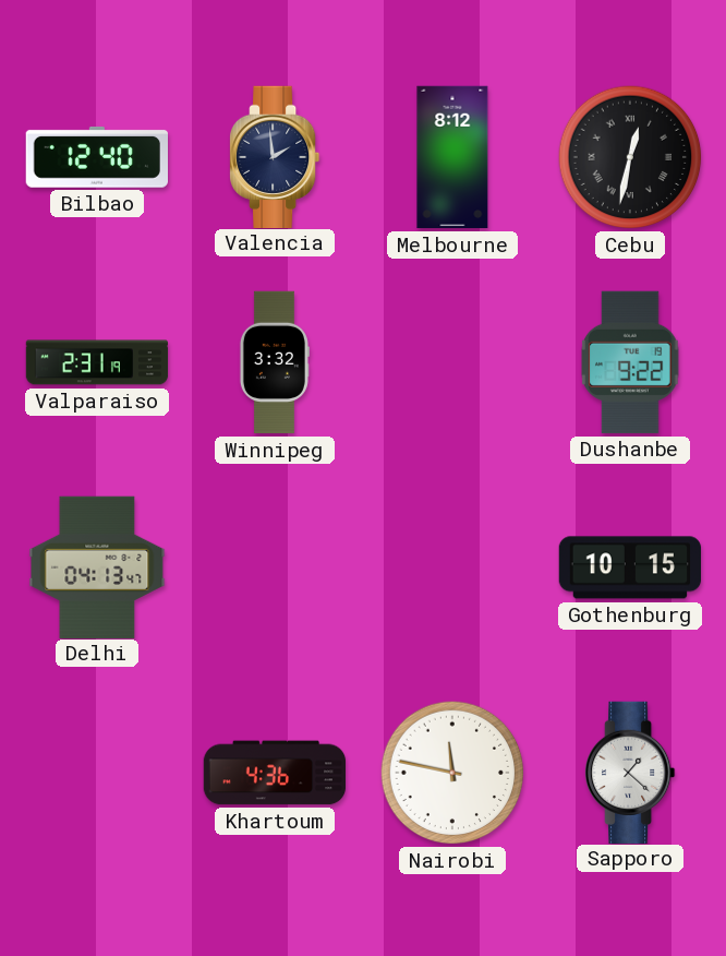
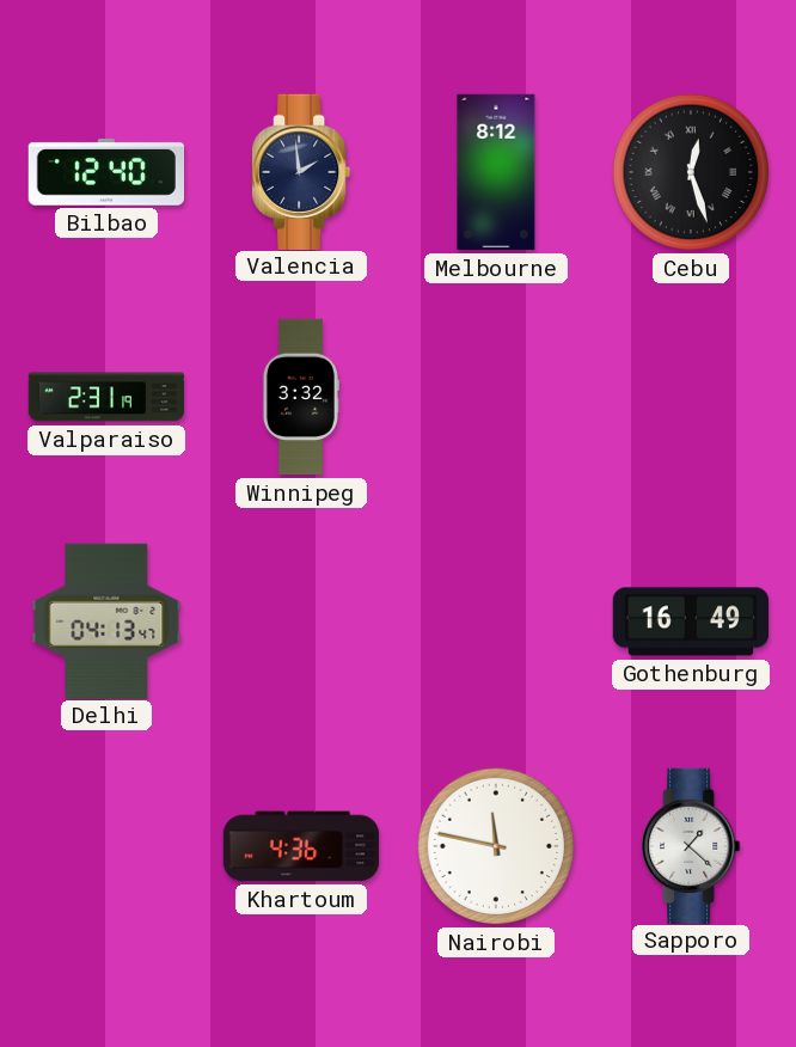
Cebu: 12:32 -> 12:27 (691, 172)
Dushanbe: 9:22 -> none (630, 362)
Gothenburg: 10:15 -> 16:49 (691, 622)
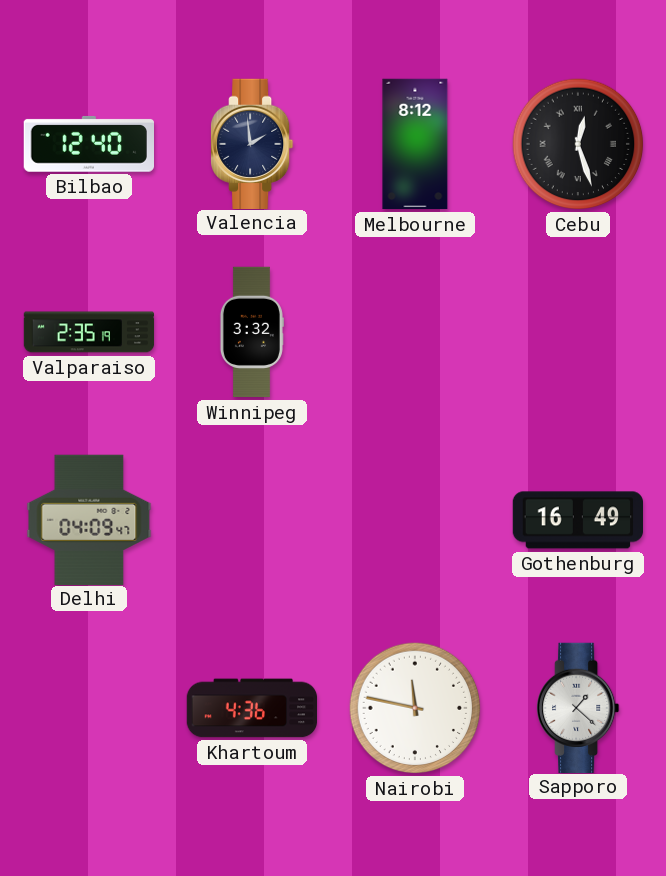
Valparaiso: 2:31 -> 2:35 (89, 332)
Delhi: 04:13 -> 04:09 (89, 519)
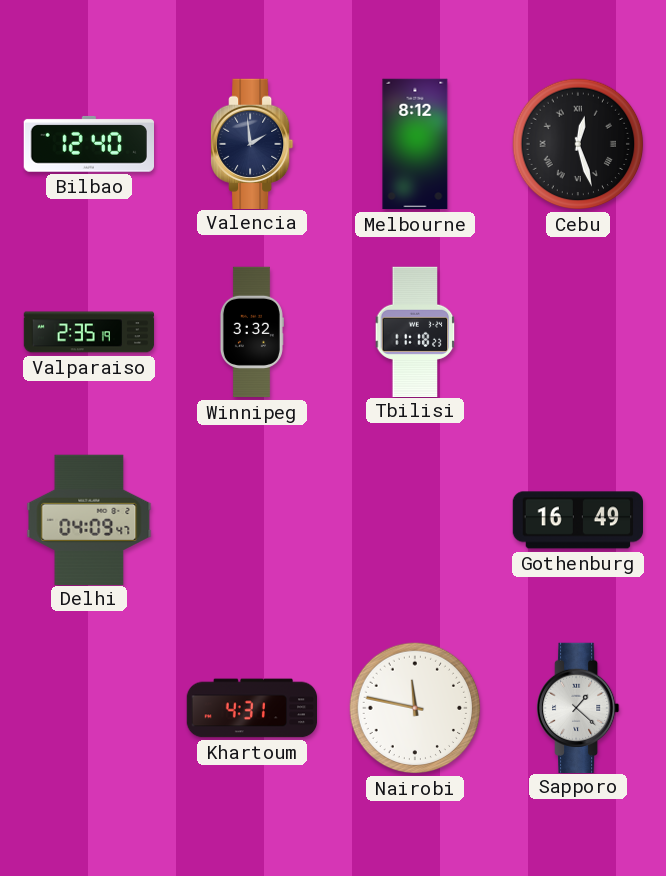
Tbilisi: none -> 11:18 (415, 331)
Khartoum: 4:36 -> 4:31 (252, 708)
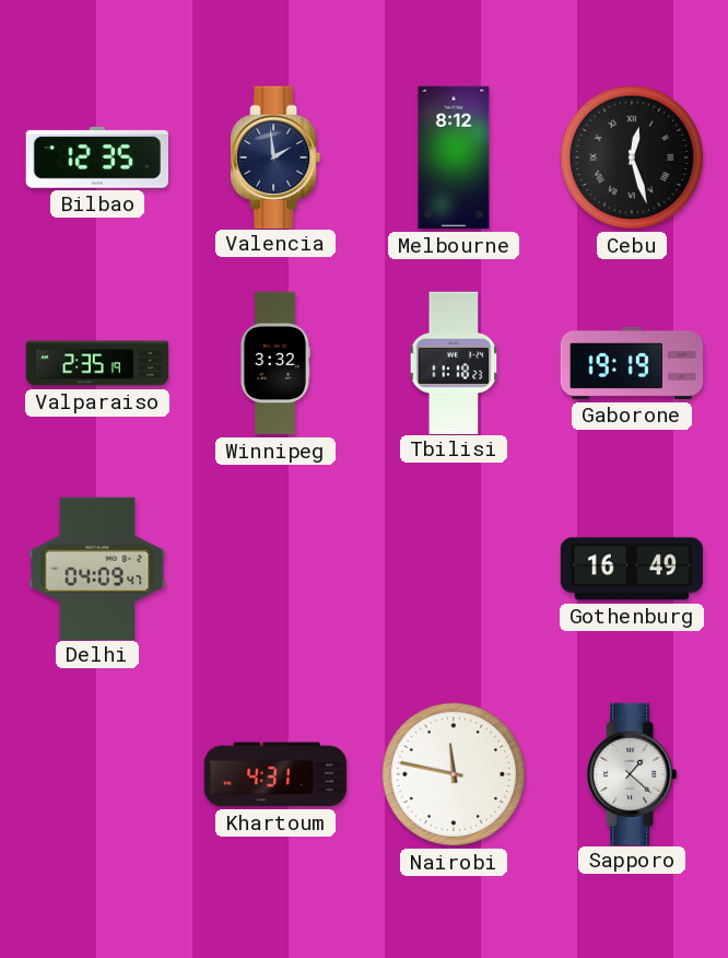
Bilbao: 12:40 -> 12:35 (96, 157)
Gaborone: none -> 19:19 (632, 363)
